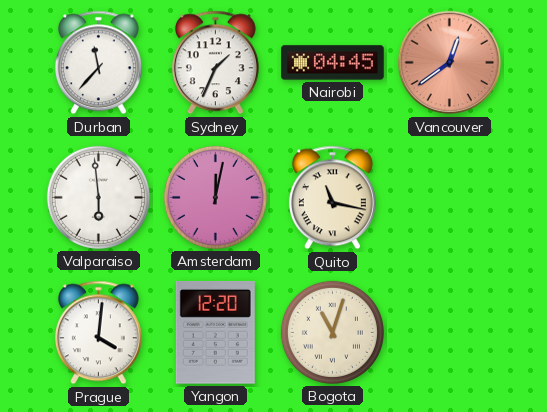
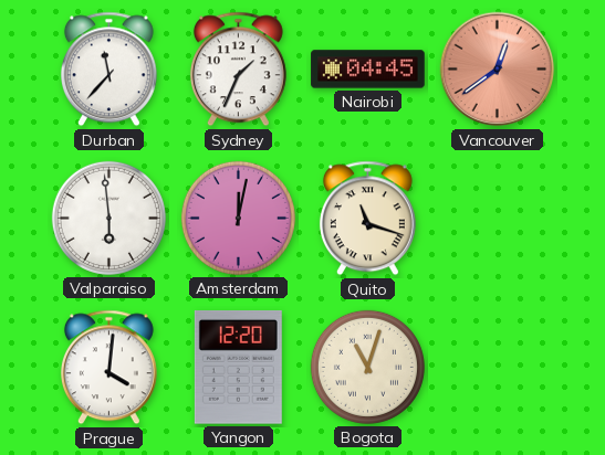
Quito: 11:17 -> 11:18 (367, 219)
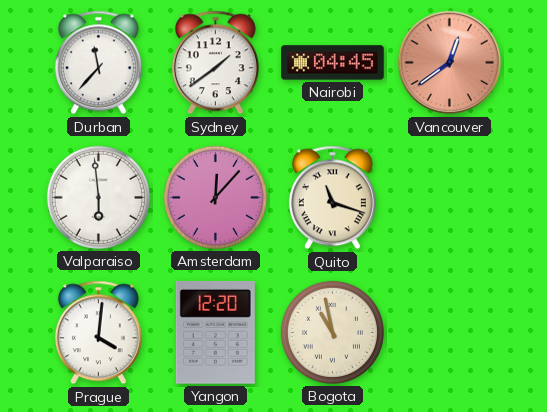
Sydney: 1:34 -> 1:39 (215, 63)
Amsterdam: 12:02 -> 12:07 (215, 197)
Bogota: 11:03 -> 10:58 (332, 332)
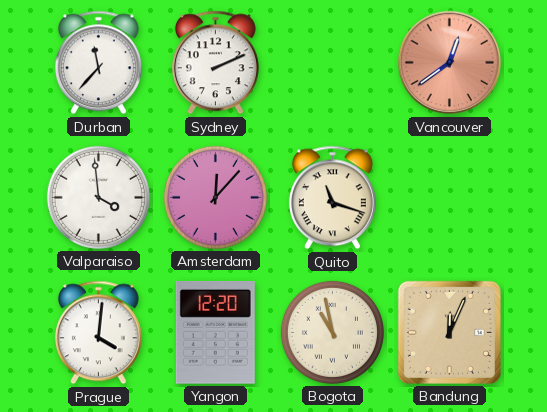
Sydney: 1:39 -> 2:11 (215, 63)
Nairobi: 04:45 -> none (333, 63)
Valparaiso: 5:59 -> 3:59 (98, 197)
Bandung: none -> 12:04 (449, 332)
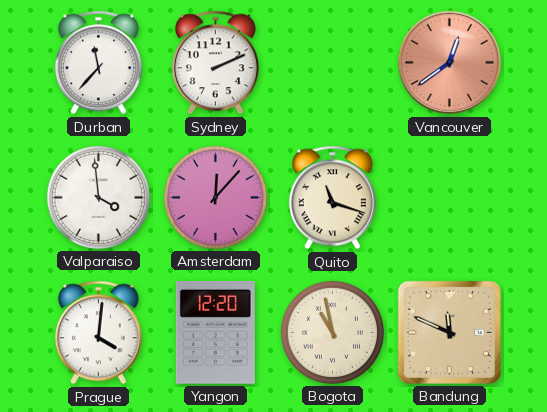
Bandung: 12:04 -> 11:49 (449, 332)
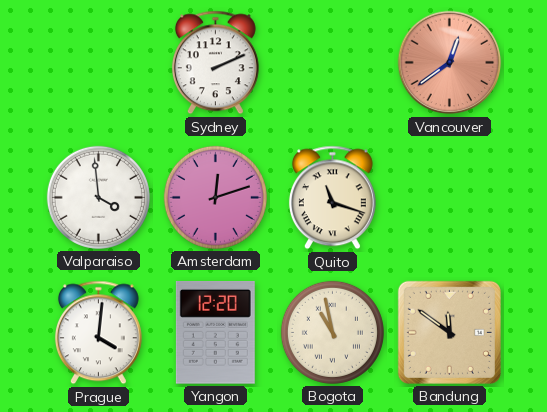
Durban: 11:37 -> none (98, 63)
Amsterdam: 12:07 -> 12:12 (215, 197)
Bandung: 11:49 -> 11:51 (449, 332)
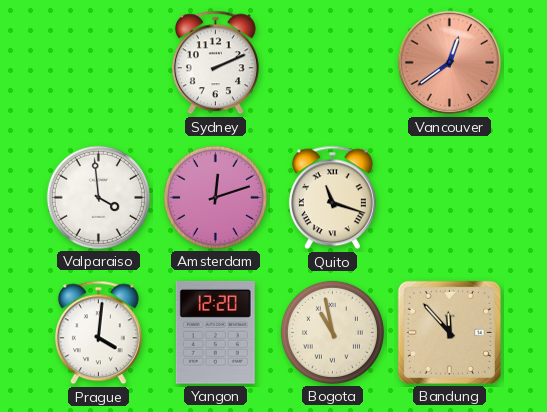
Bandung: 11:51 -> 11:53 (449, 332)
